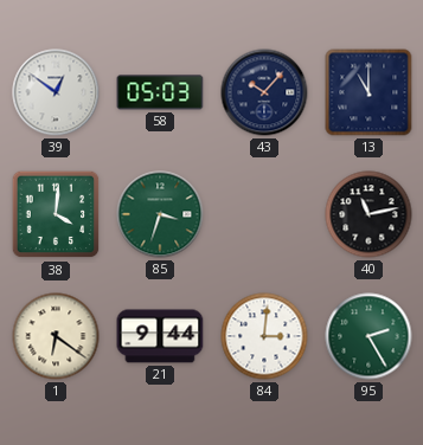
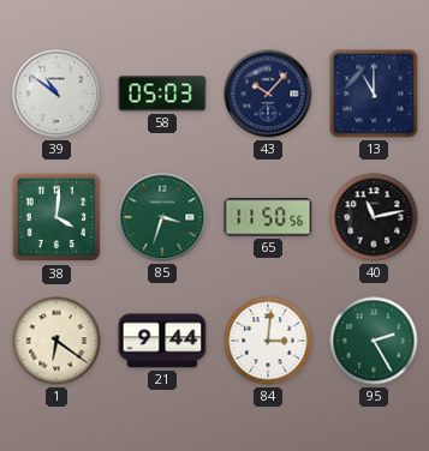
39: 12:51 -> 10:51 (56, 94)
65: none -> 11:50 (268, 217)
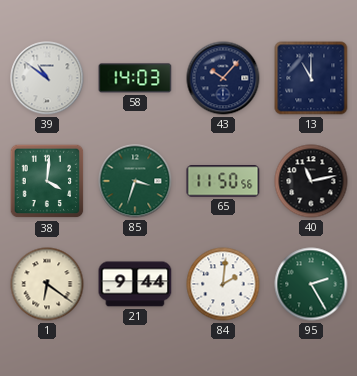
58: 05:03 -> 14:03 (135, 78)
84: 3:01 -> 2:01 (223, 284)
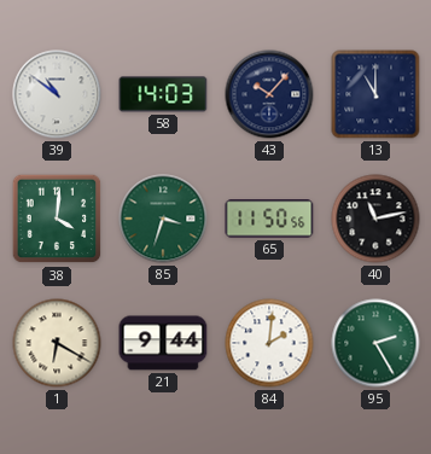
1: 6:21 -> 6:20 (57, 343)
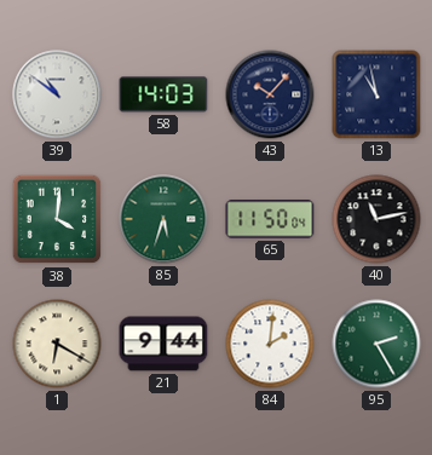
13: 11:00 -> 10:58 (376, 94)
85: 3:33 -> 5:33 (163, 219)
65: 11:50:56 -> 11:50:04 (270, 219)
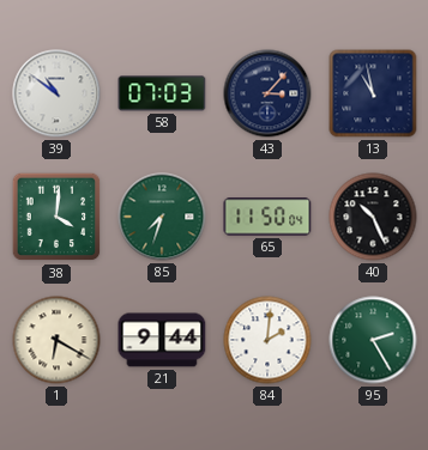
58: 14:03 -> 07:03 (162, 93)
43: 10:07 -> 3:07 (267, 93)
85: 5:33 -> 7:33 (162, 217)
40: 11:13 -> 10:26 (373, 217)
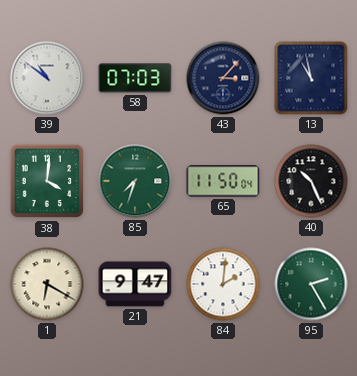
21: 9:44 -> 9:47 (135, 284)
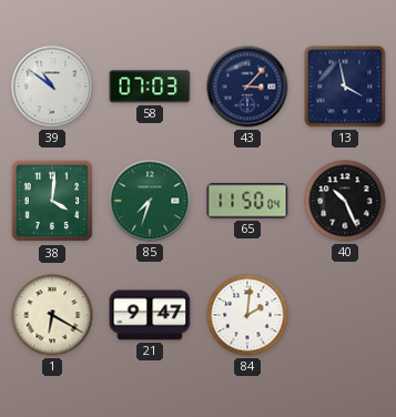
13: 10:58 -> 3:58 (345, 87)
95: 2:25 -> none (311, 284)
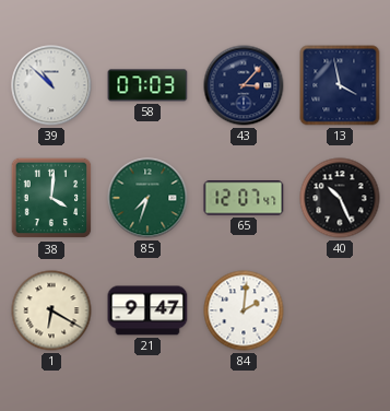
39: 10:51 -> 10:52 (51, 85)
65: 11:50 -> 12:07 (244, 198)
